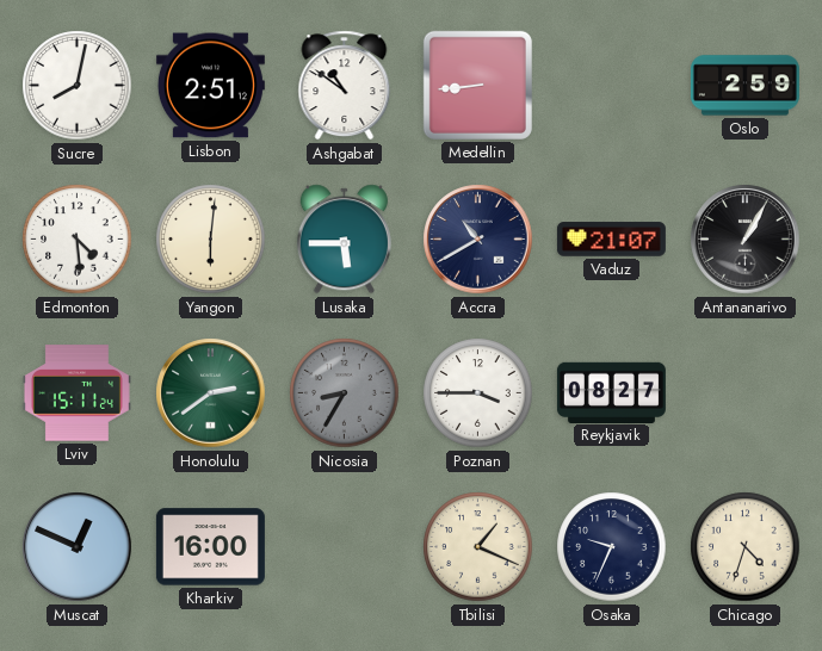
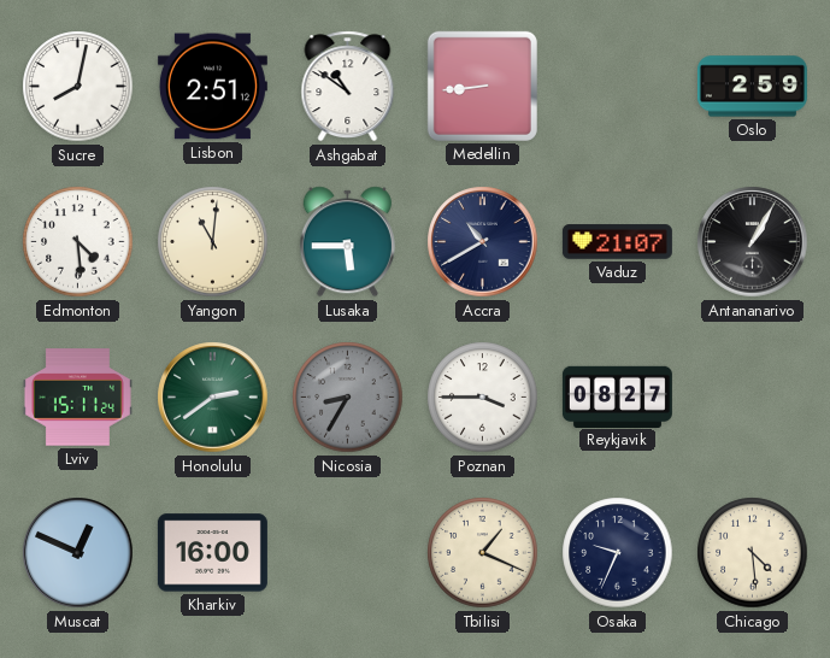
Yangon: 6:01 -> 11:01 (213, 242)
Chicago: 4:33 -> 4:29 (753, 553)
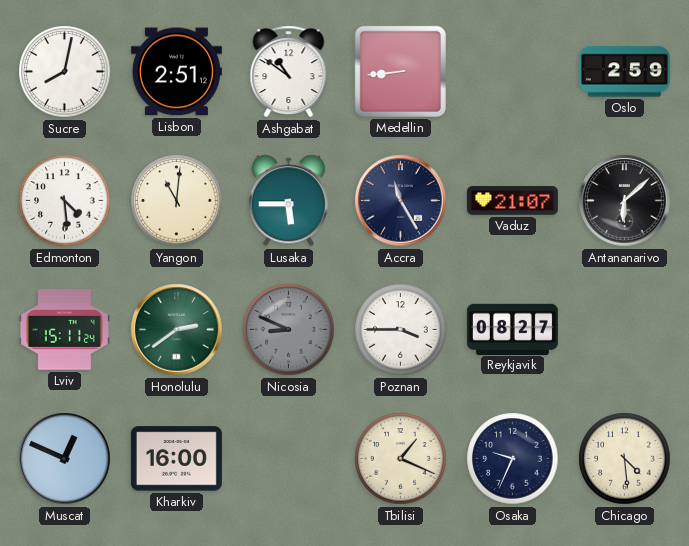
Accra: 10:40 -> 11:25 (401, 201)
Antananarivo: 1:05 -> 6:08 (625, 201)
Nicosia: 8:35 -> 8:49 (289, 330)
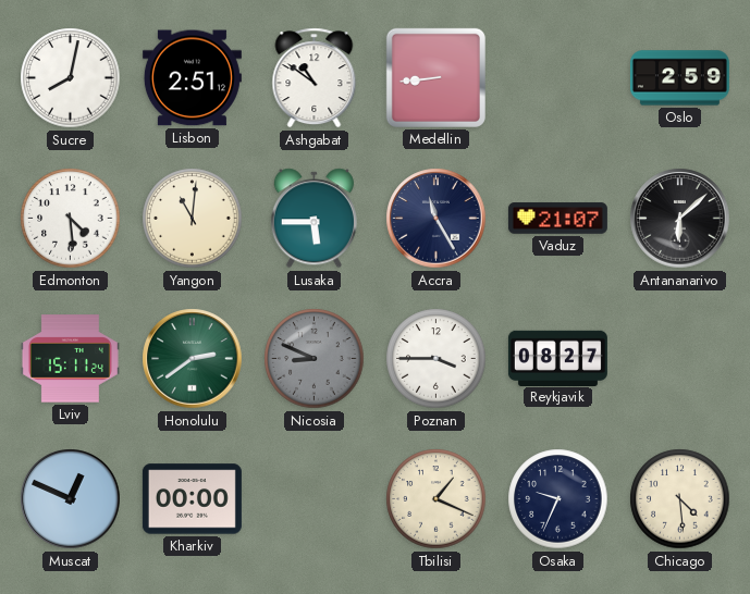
Kharkiv: 16:00 -> 00:00 (192, 499)
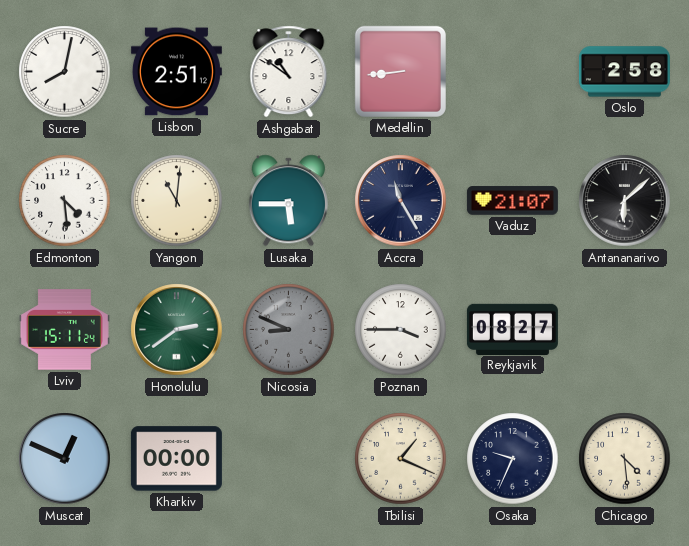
Oslo: 2:59 -> 2:58 (624, 72)
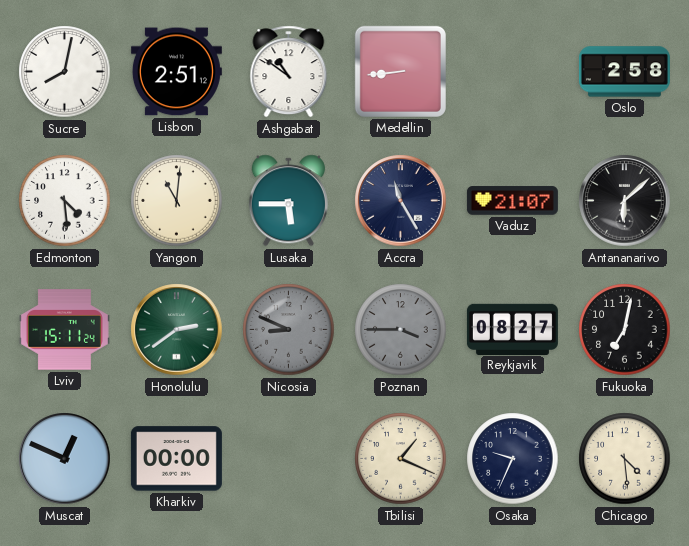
Poznan dial: white -> grey (401, 330)
Fukuoka: none -> 7:02 (625, 330)
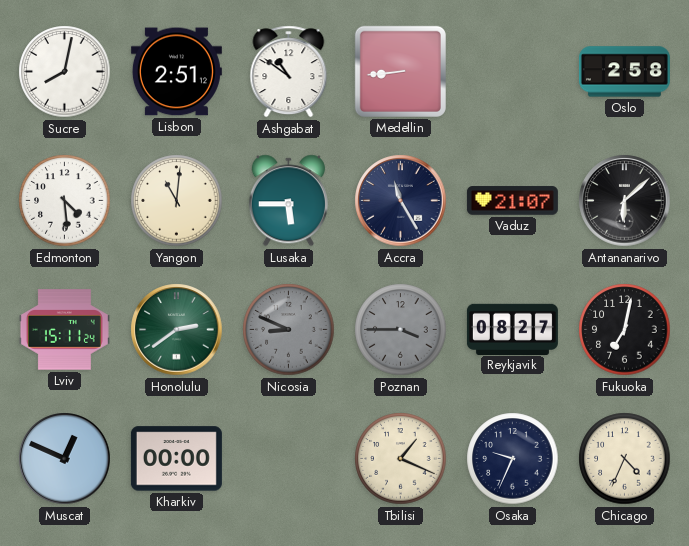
Chicago: 4:29 -> 4:34 (625, 459)
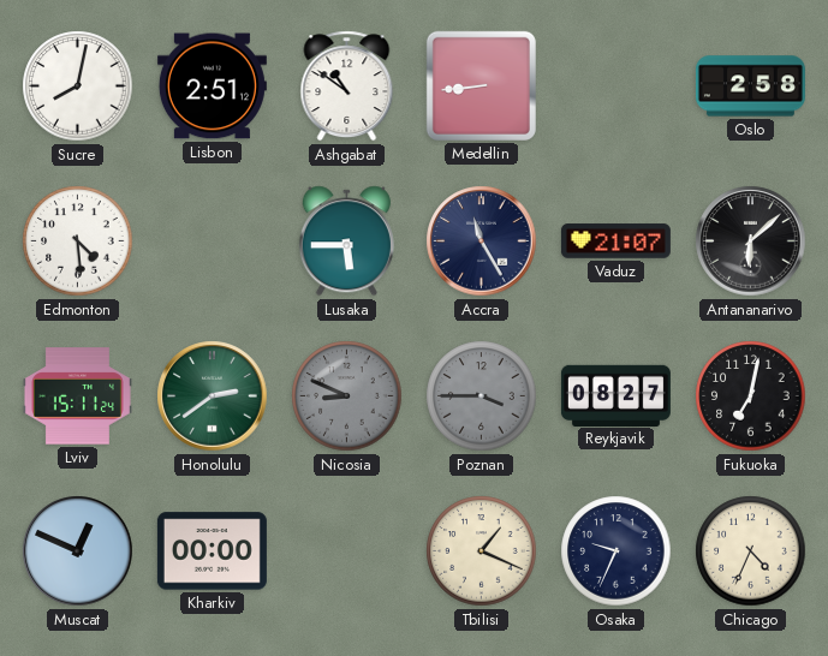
Yangon: 11:01 -> none (177, 201)
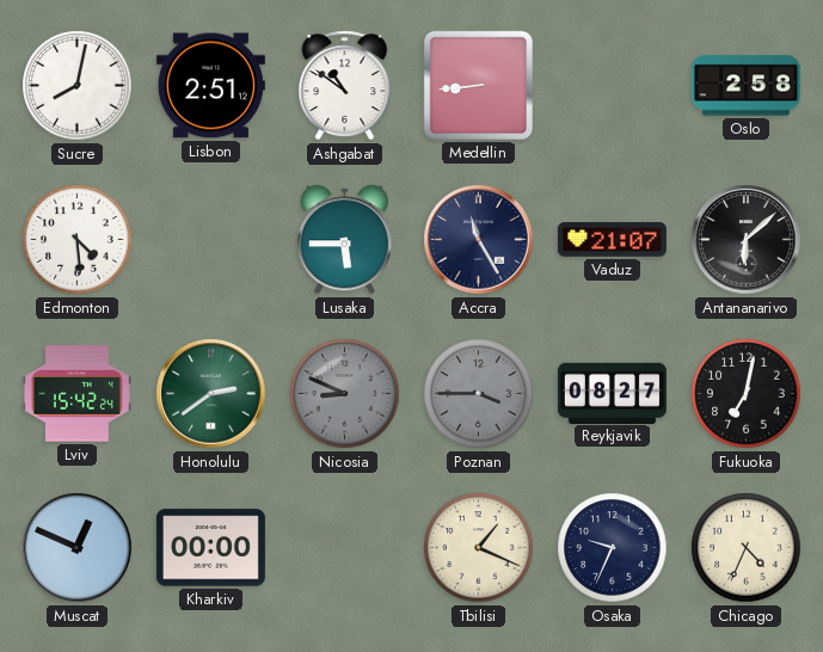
Lviv: 15:11 -> 15:42 (76, 394)
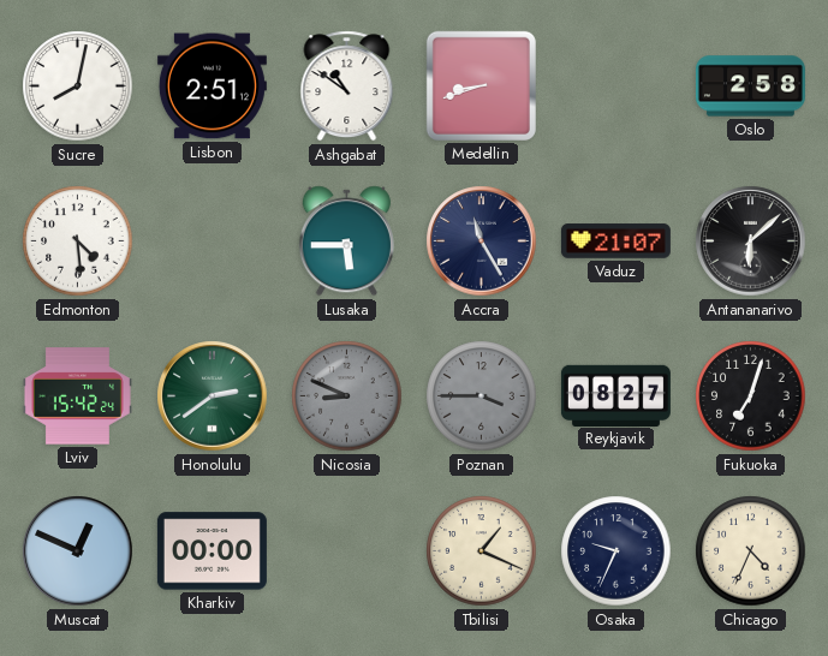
Medellin: 8:44 -> 8:42 (481, 85)
Fukuoka: 7:02 -> 7:03 (751, 396)
